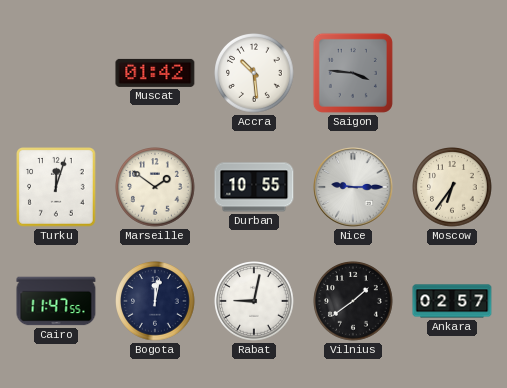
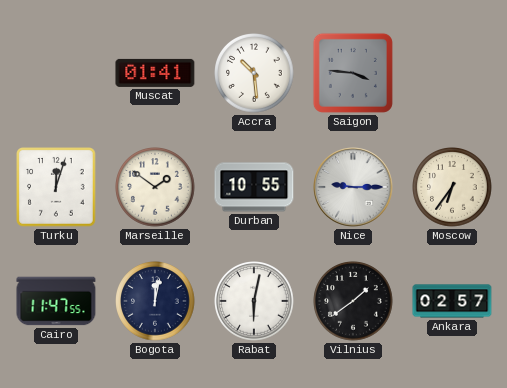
Muscat: 01:42 -> 01:41 (155, 73)
Rabat: 9:02 -> 6:02 (254, 301)
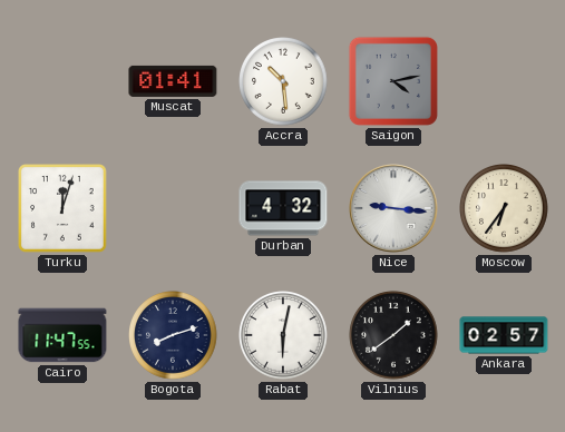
Saigon: 3:46 -> 4:13 (393, 81)
Marseille: 1:51 -> none (155, 187)
Durban: 10:55 -> 4:32 (283, 208)
Nice: 9:15 -> 9:16 (393, 208)
Bogota: 12:02 -> 8:12 (173, 335)
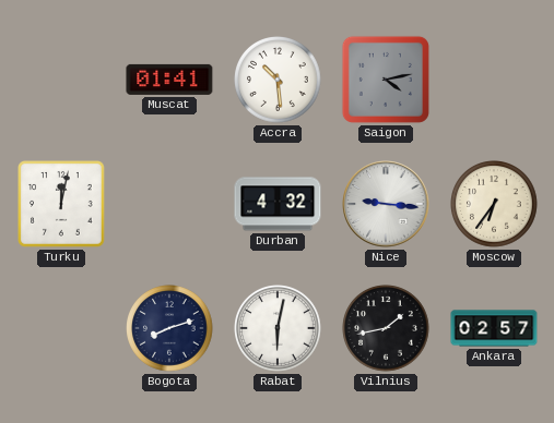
Turku: 12:03 -> 12:02 (62, 205)
Cairo: 11:47 -> none (62, 335)
Vilnius: 1:39 -> 1:43 (386, 328)
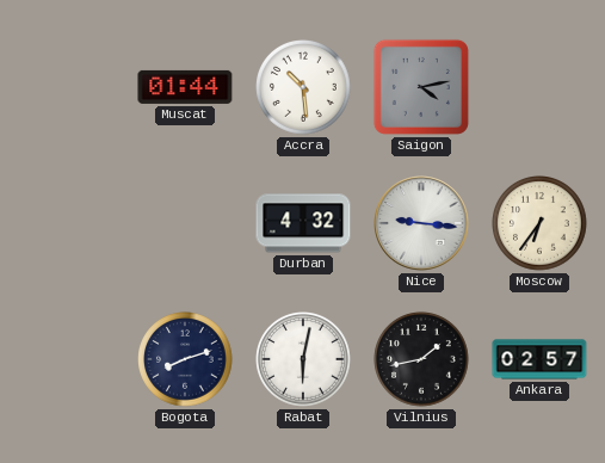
Muscat: 01:41 -> 01:44 (185, 87)
Turku: 12:02 -> none (62, 205)
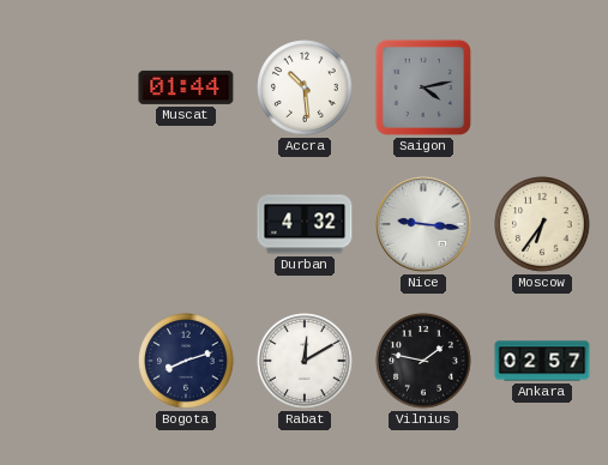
Rabat: 6:02 -> 12:10 (305, 361)
Vilnius: 1:43 -> 1:47 (423, 361)
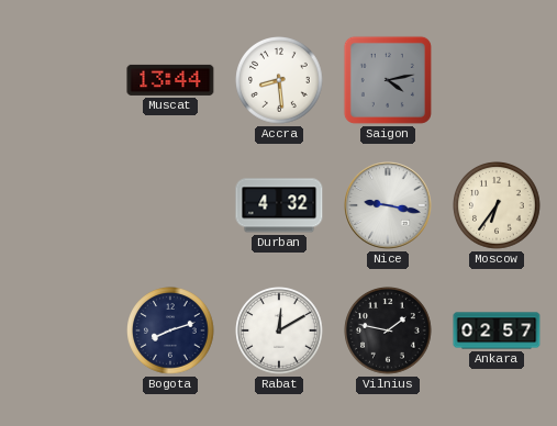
Muscat: 01:44 -> 13:44 (170, 80)
Accra: 10:29 -> 8:29 (279, 80)
Nice: 9:16 -> 9:17 (388, 205)
